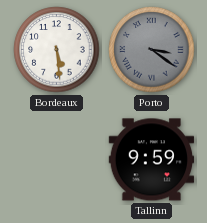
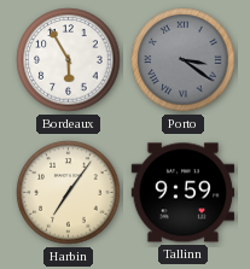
Bordeaux: 5:29 -> 5:55 (69, 60)
Harbin: none -> 7:06 (69, 193)
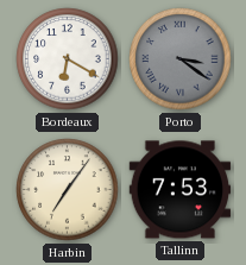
Bordeaux: 5:55 -> 6:20 (68, 59)
Tallinn: 9:59 -> 7:53 (181, 190)
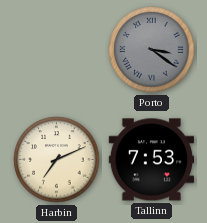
Bordeaux: 6:20 -> none (68, 59)
Harbin: 7:06 -> 7:11 (57, 160)
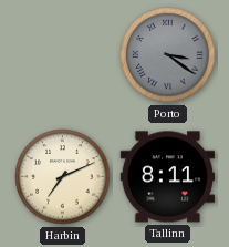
Tallinn: 7:53 -> 8:11 (168, 177)
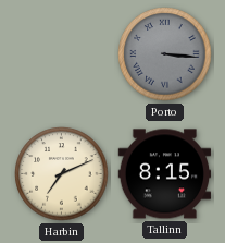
Porto: 3:21 -> 3:16 (165, 54)
Tallinn: 8:11 -> 8:15 (165, 174)
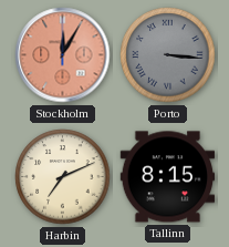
Stockholm: none -> 12:05 (63, 55)
